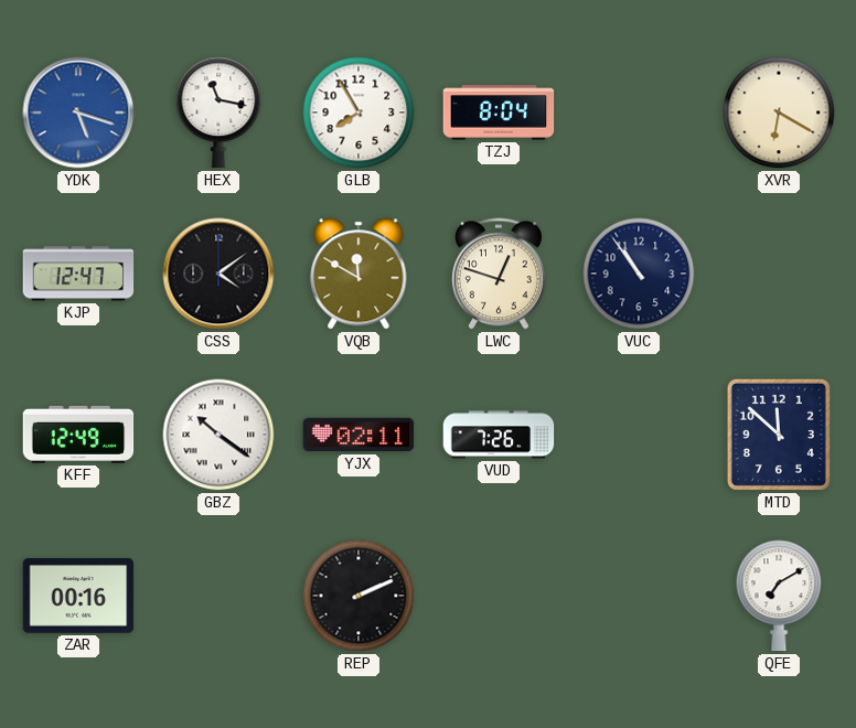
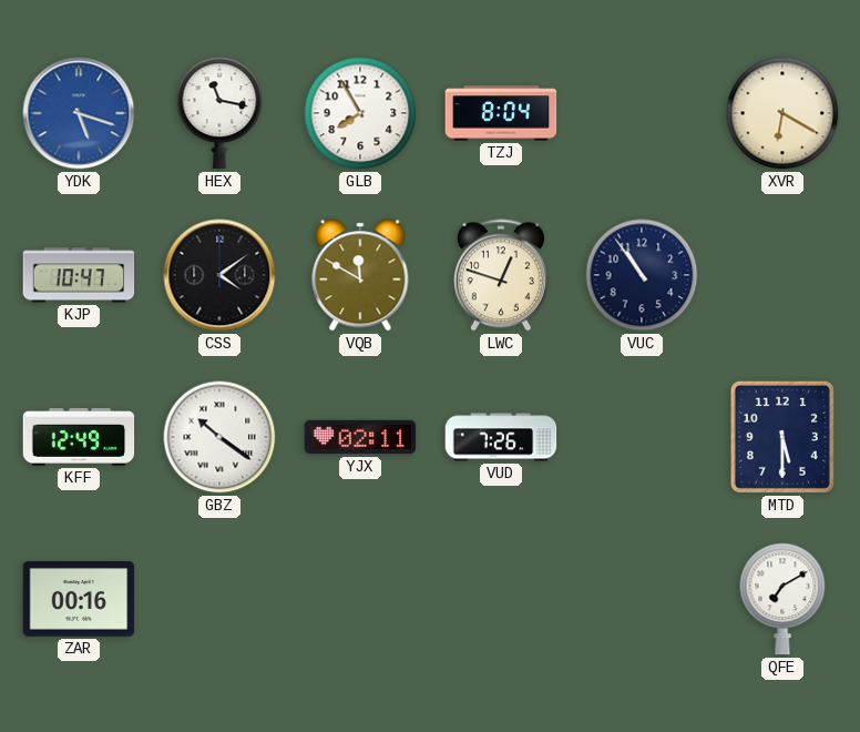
KJP: 12:47 -> 10:47 (79, 275)
MTD: 11:52 -> 5:30 (782, 437)
REP: 2:11 -> none (359, 596)
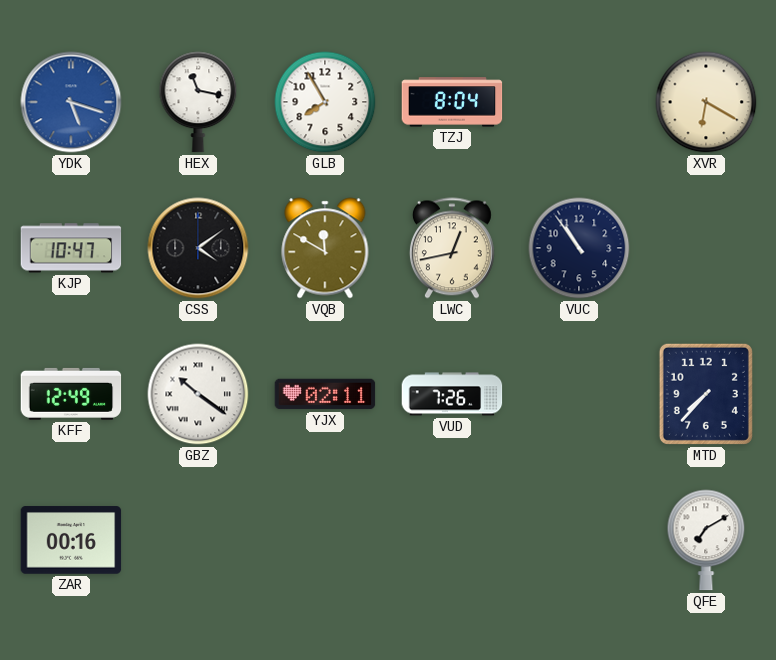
LWC: 12:48 -> 12:43 (452, 248)
MTD: 5:30 -> 7:37 (706, 394)
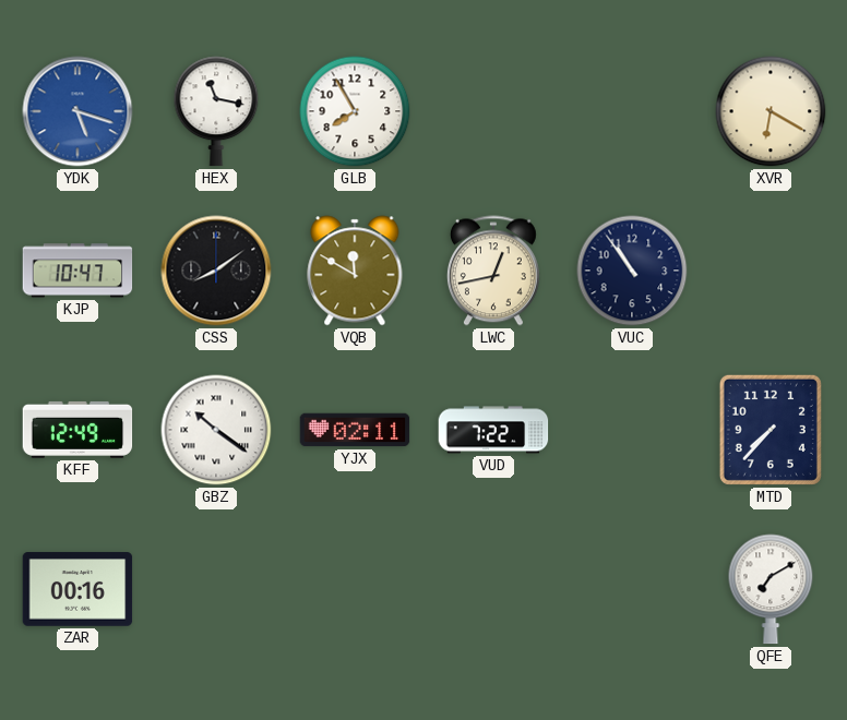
TZJ: 8:04 -> none (452, 102)
CSS: 4:09 -> 8:09 (216, 271)
VUD: 7:26 -> 7:22 (493, 430)
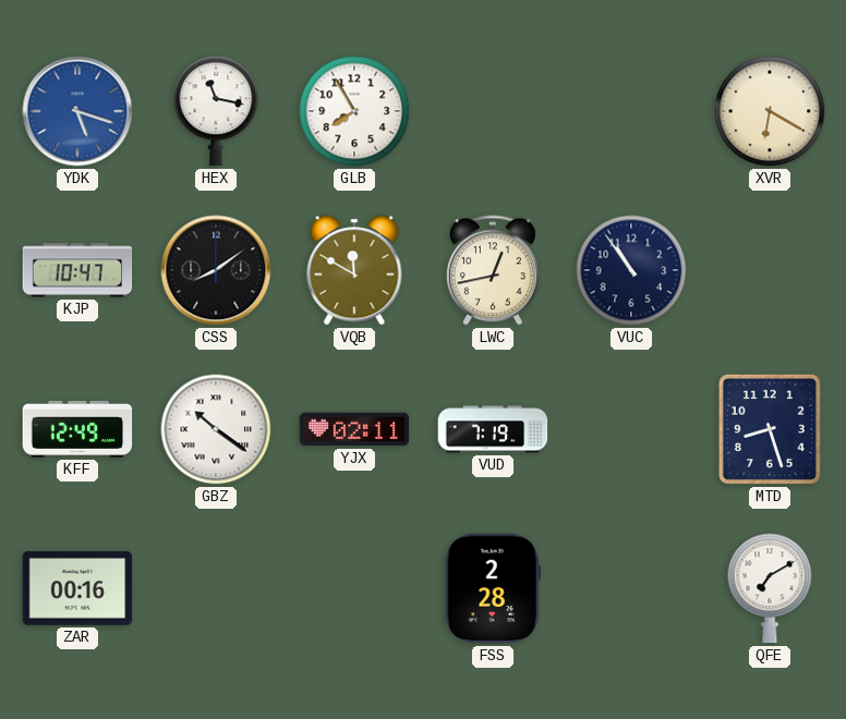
VUD: 7:22 -> 7:19 (493, 429)
MTD: 7:37 -> 8:27 (770, 429)
FSS: none -> 2:28 (493, 588)
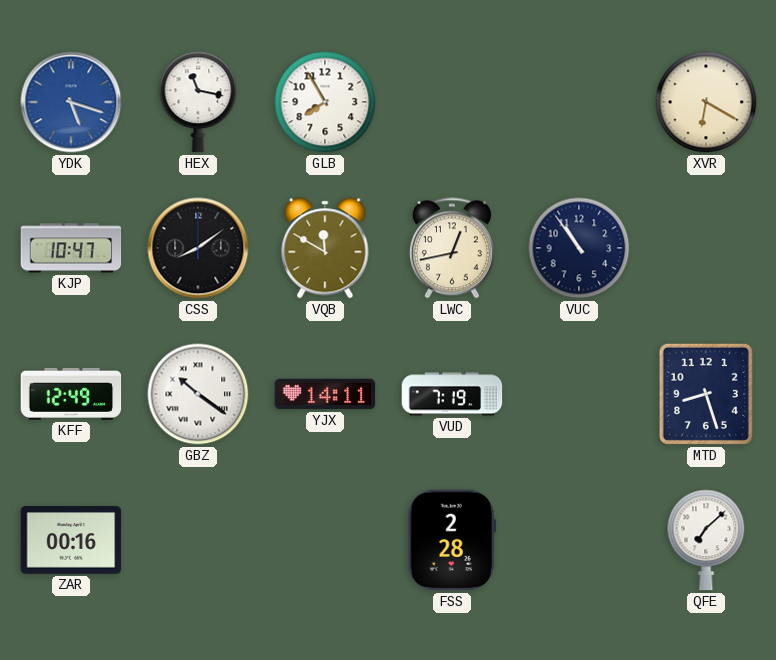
YJX: 02:11 -> 14:11 (325, 394)
QFE: 7:10 -> 7:08 (706, 540)
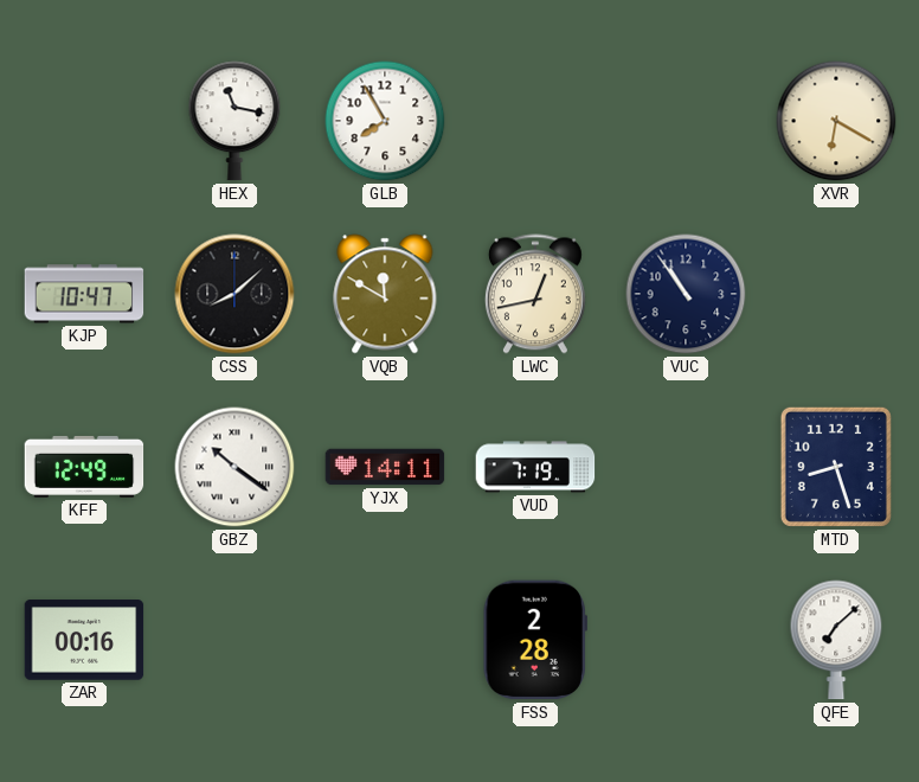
YDK: 5:18 -> none (71, 102)
CSS: 8:09 -> 8:08 (234, 294)
